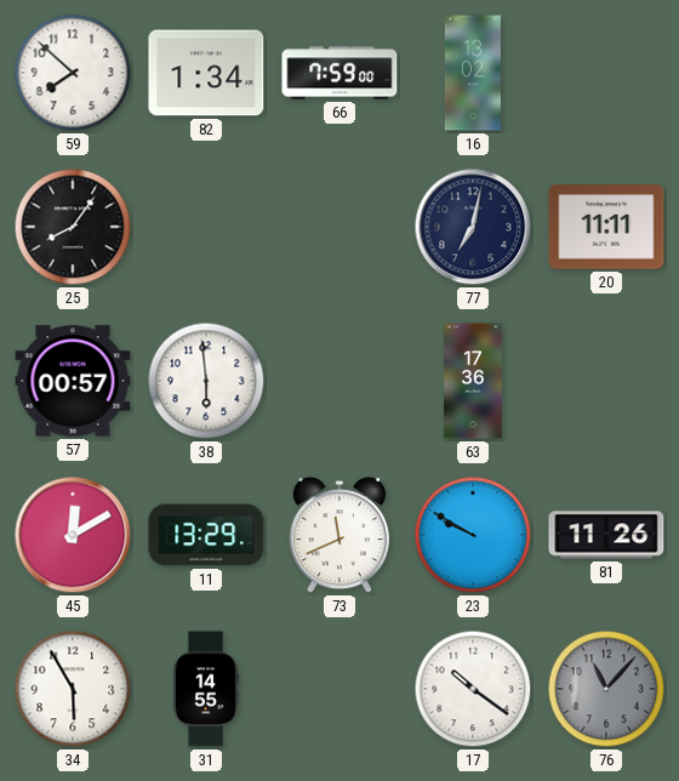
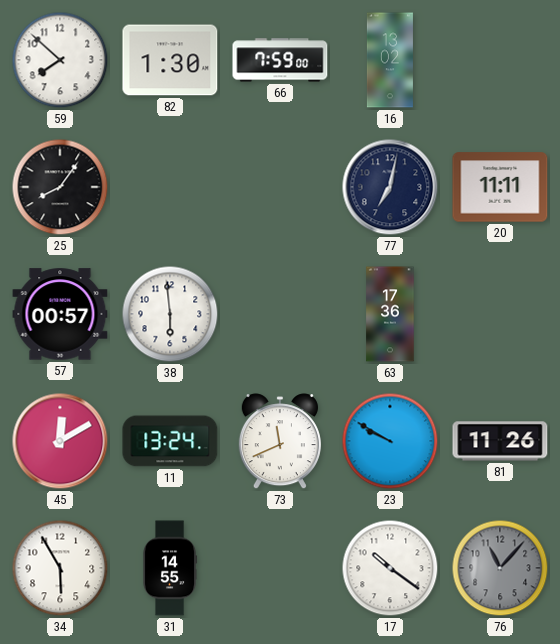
82: 1:34 -> 1:30 (170, 60)
11: 13:29 -> 13:24 (170, 441)
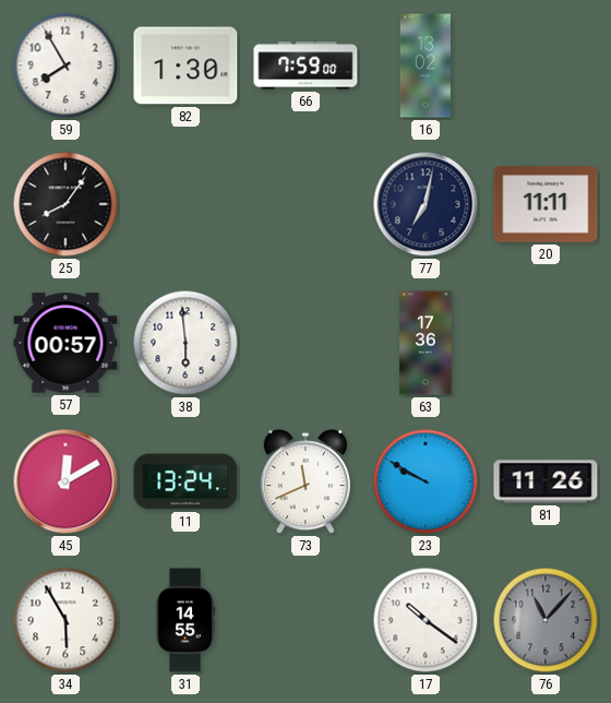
59: 7:52 -> 7:55 (65, 65)
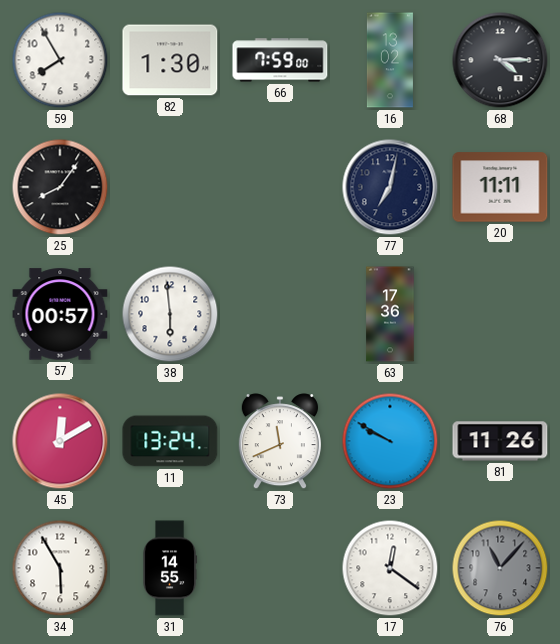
68: none -> 4:15 (500, 60)
17: 10:21 -> 12:21 (390, 568)
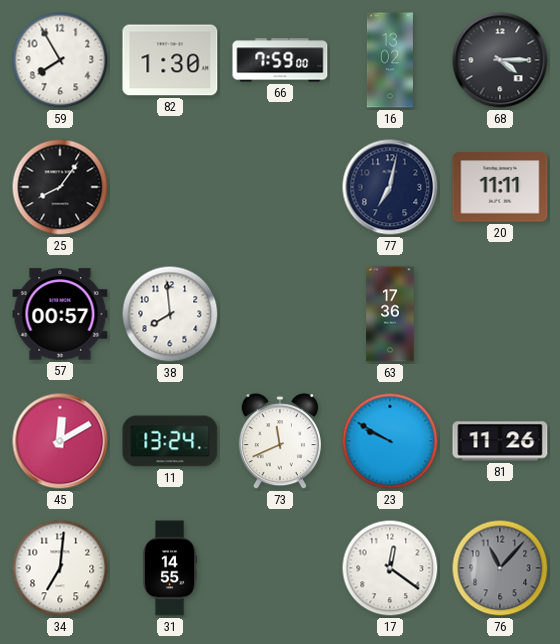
38: 5:59 -> 7:59 (170, 314)
34: 5:55 -> 7:01 (60, 568)
